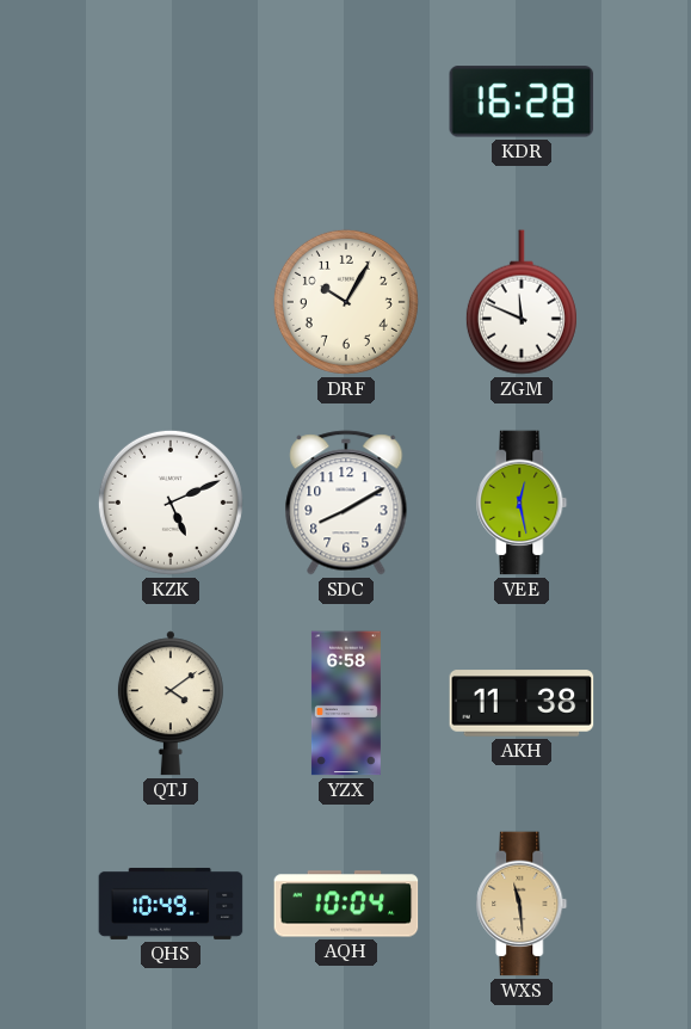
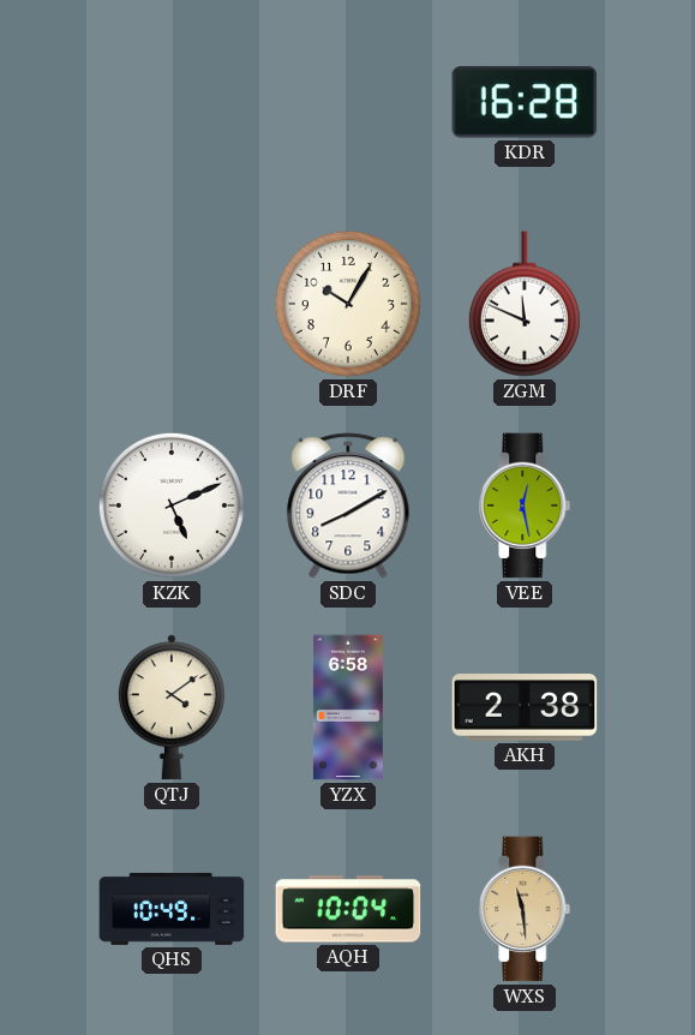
AKH: 11:38 -> 2:38 (525, 707)
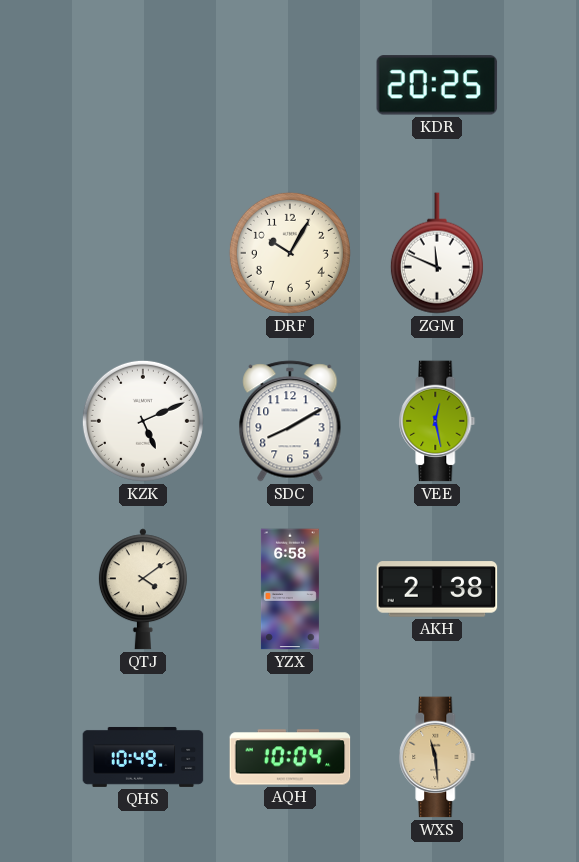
KDR: 16:28 -> 20:25 (437, 85)
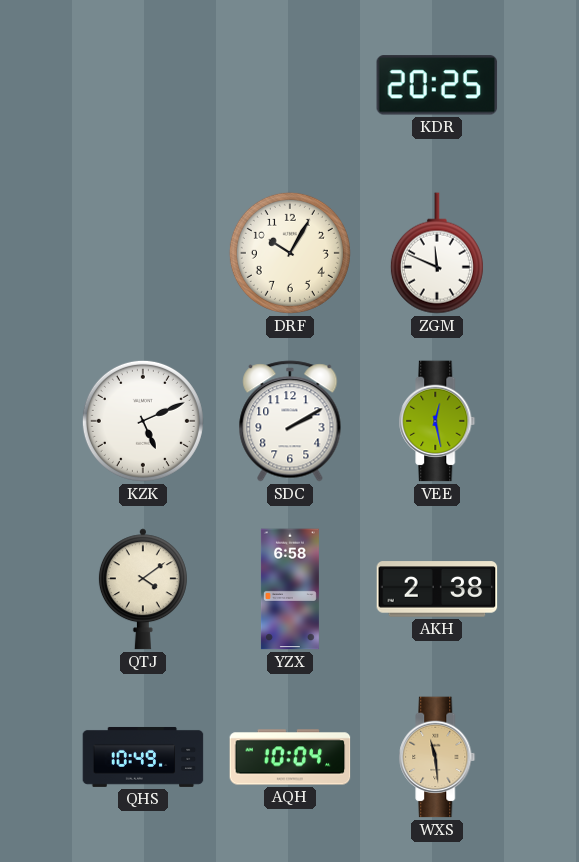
SDC: 8:10 -> 2:10 (290, 421)
